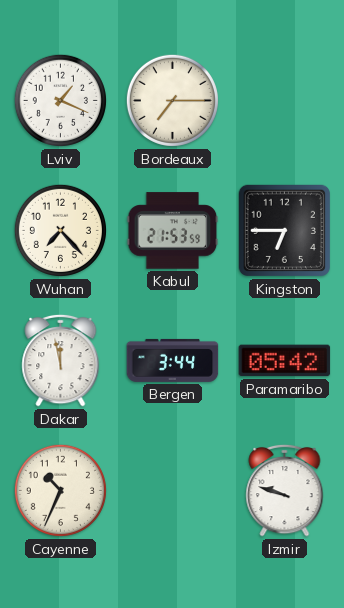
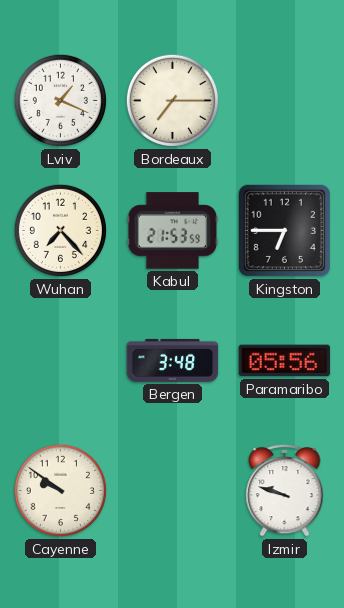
Dakar: 11:58 -> none (61, 360)
Bergen: 3:44 -> 3:48 (173, 360)
Paramaribo: 05:42 -> 05:56 (285, 361)
Cayenne: 10:34 -> 9:51 (60, 490)
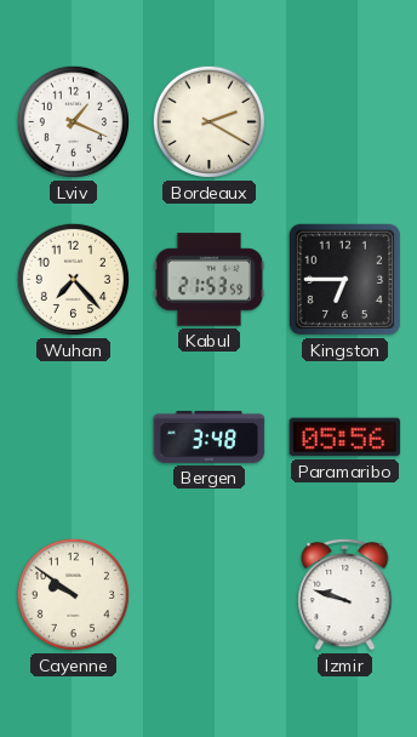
Bordeaux: 7:15 -> 2:20 (208, 121)
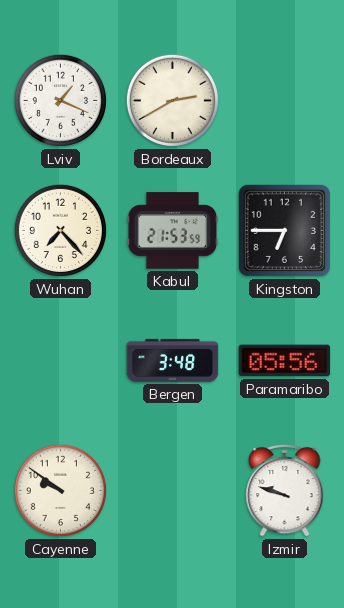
Bordeaux: 2:20 -> 2:40 (172, 100)
